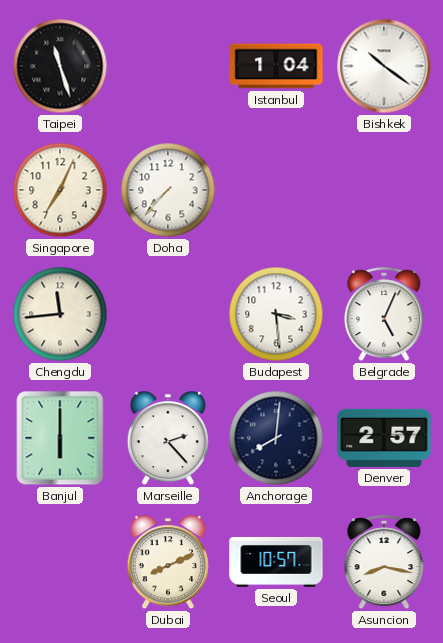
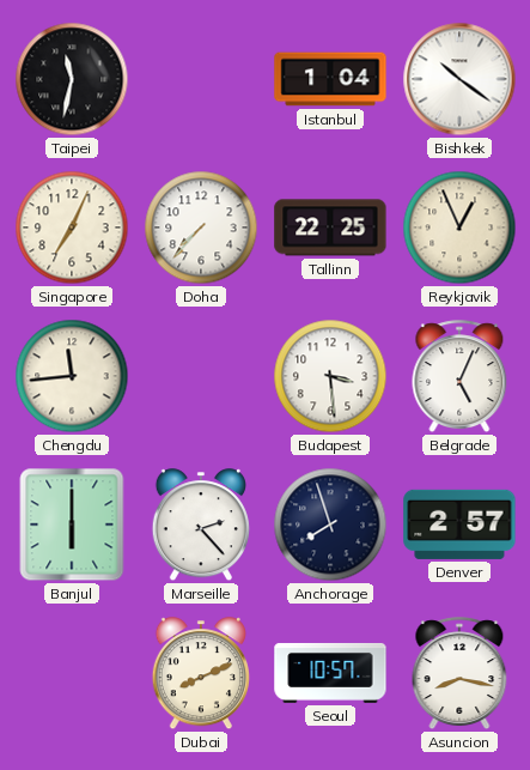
Taipei: 11:27 -> 11:32 (72, 79)
Tallinn: none -> 22:25 (330, 228)
Reykjavik: none -> 12:56 (459, 228)
Anchorage: 8:01 -> 7:57 (330, 525)
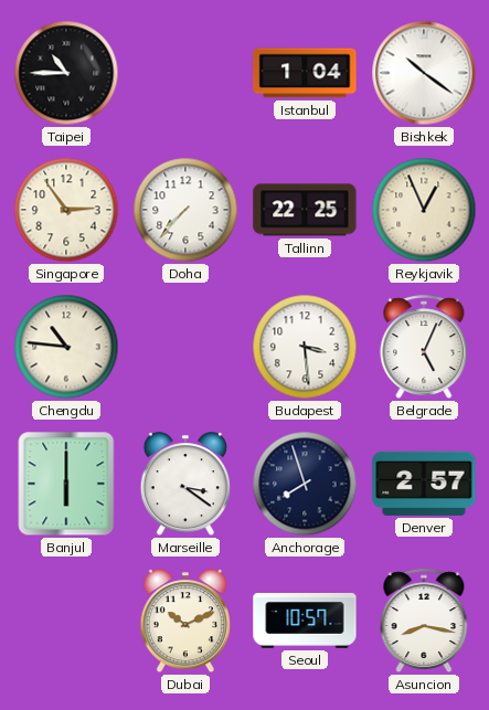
Taipei: 11:32 -> 10:45 (66, 73)
Singapore: 7:04 -> 2:54 (66, 210)
Chengdu: 11:44 -> 10:46 (66, 347)
Marseille: 2:23 -> 3:21 (185, 485)
Dubai: 8:11 -> 10:11 (185, 622)
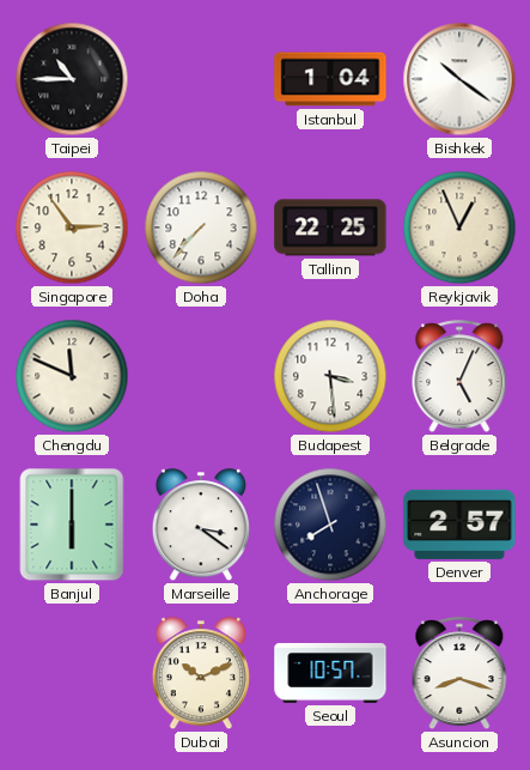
Chengdu: 10:46 -> 11:49 (72, 376)
Asuncion: 8:17 -> 8:18 (459, 674)
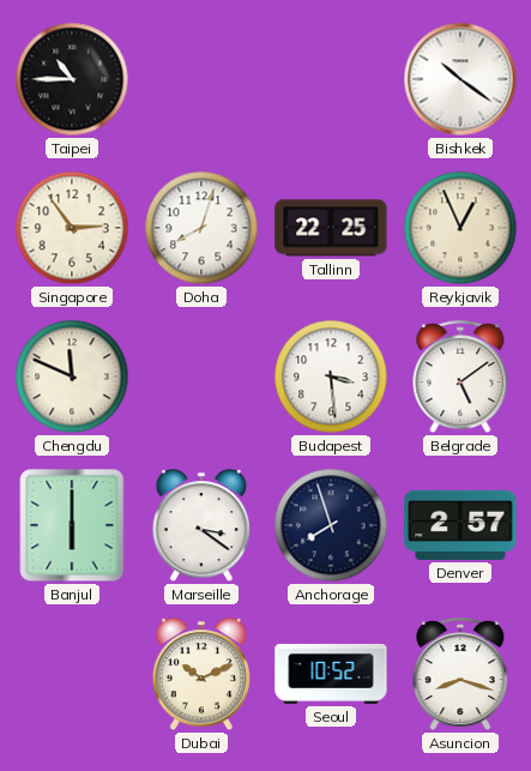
Istanbul: 1:04 -> none (330, 79)
Doha: 7:37 -> 8:03 (201, 228)
Belgrade: 5:04 -> 5:09 (460, 378)
Seoul: 10:57 -> 10:52 (331, 674)
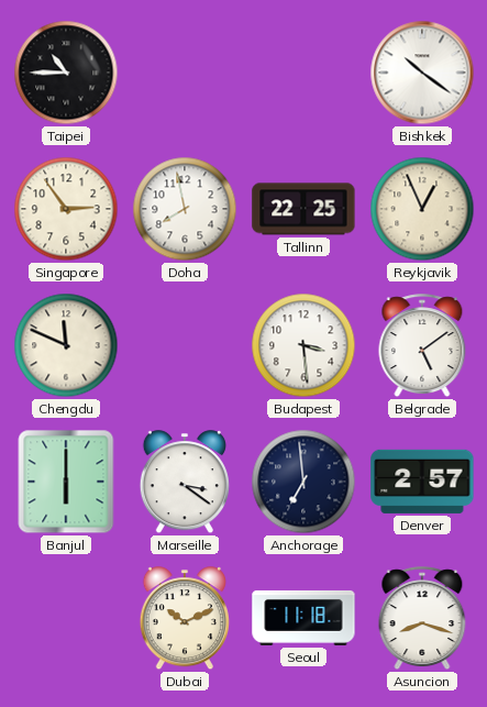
Doha: 8:03 -> 7:58 (185, 209)
Anchorage: 7:57 -> 6:59 (303, 482)
Seoul: 10:52 -> 11:18 (303, 618)
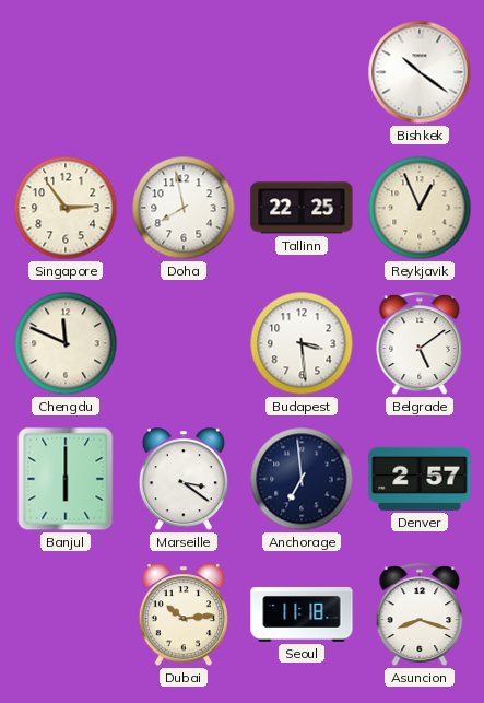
Taipei: 10:45 -> none (66, 73)
Dubai: 10:11 -> 10:14 (184, 616)
